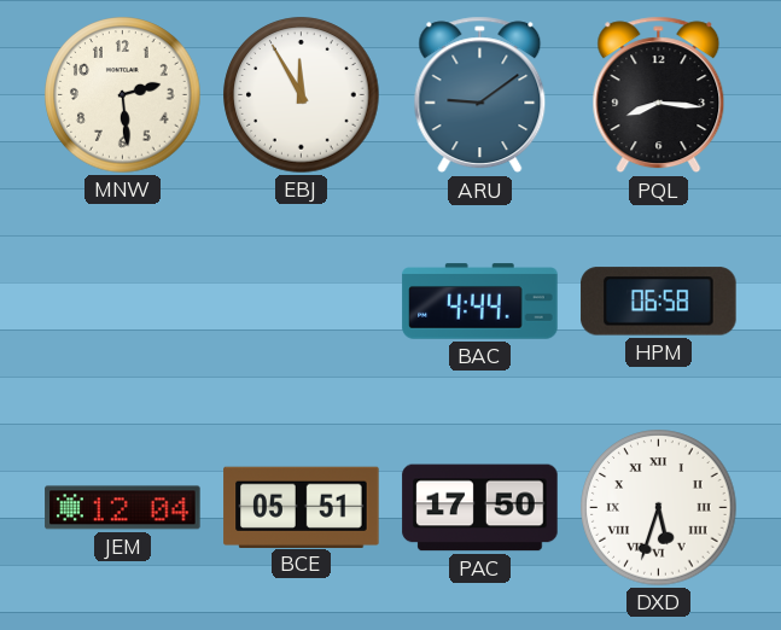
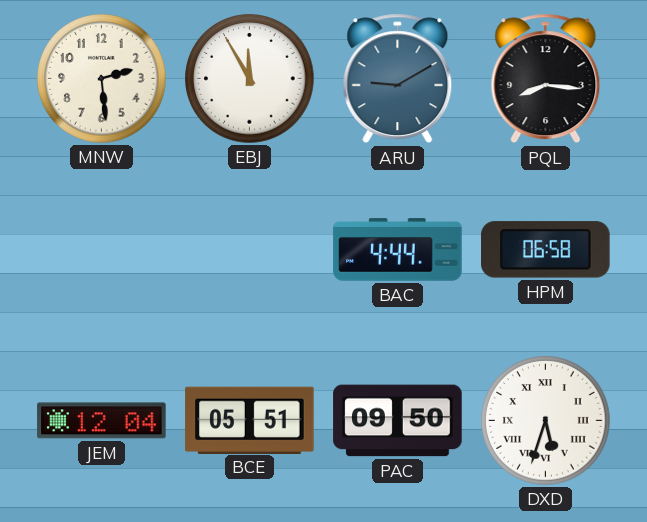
ARU: 9:09 -> 9:10 (398, 79)
PAC: 17:50 -> 09:50 (398, 421)
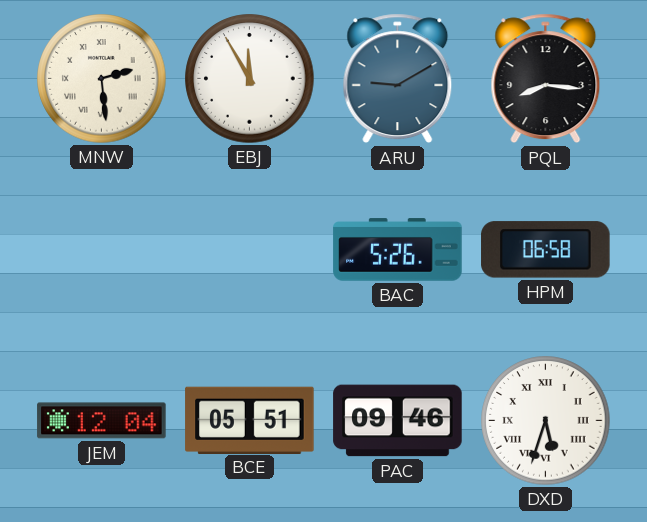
MNW numerals: Arabic -> Roman (102, 79)
BAC: 4:44 -> 5:26 (398, 250)
PAC: 09:50 -> 09:46 (398, 421)
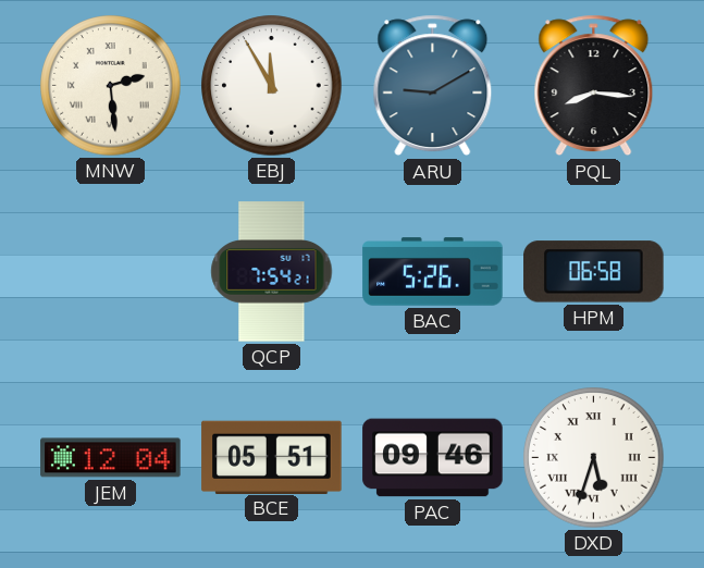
QCP: none -> 7:54 (272, 272)
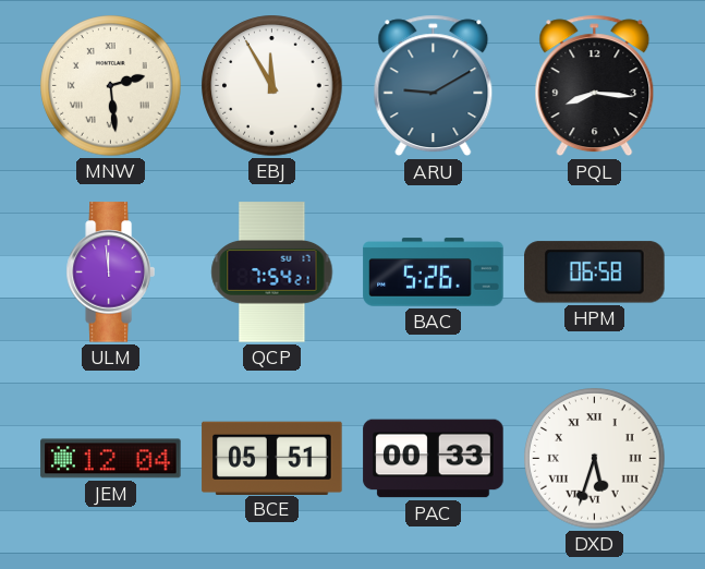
ULM: none -> 11:59 (110, 273)
PAC: 09:46 -> 00:33 (434, 459)
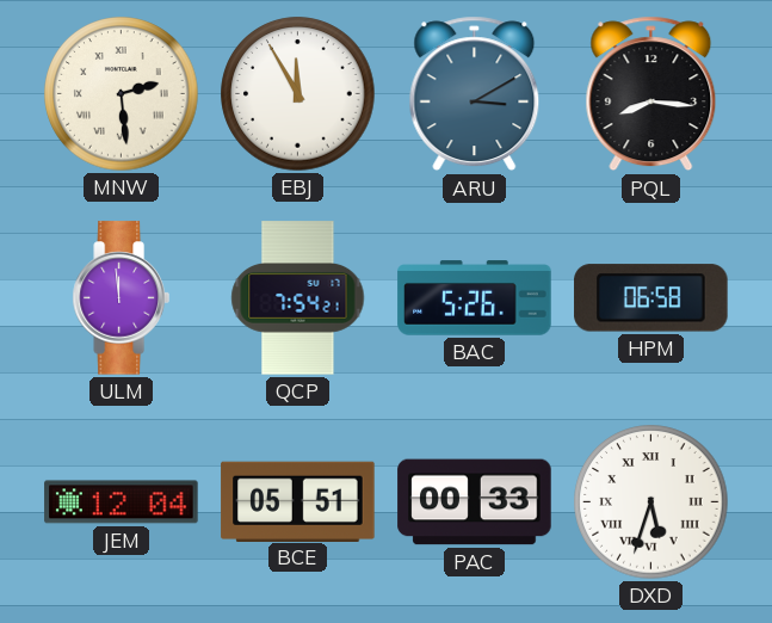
ARU: 9:10 -> 3:10 (475, 94)
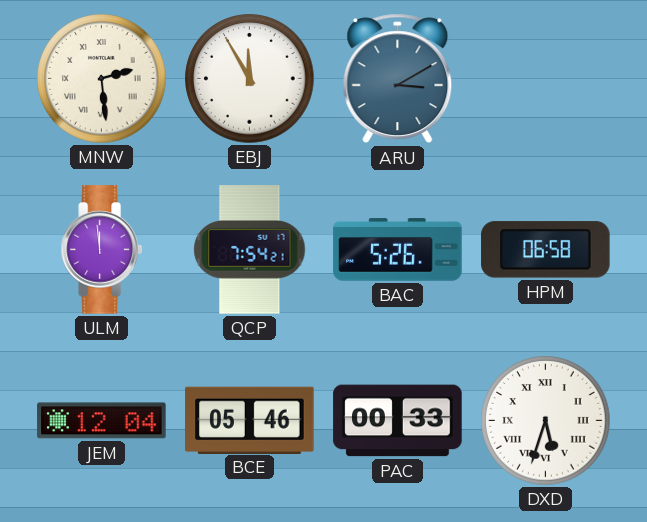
PQL: 8:16 -> none (651, 94)
BCE: 05:51 -> 05:46 (250, 420)
